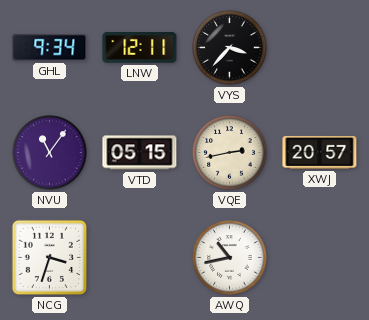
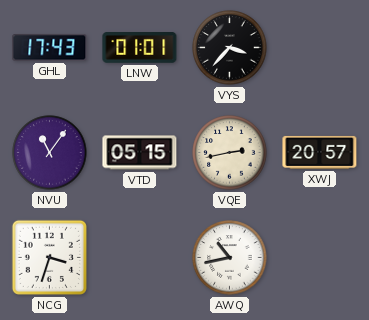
GHL: 9:34 -> 17:43 (50, 48)
LNW: 12:11 -> 01:01 (140, 48)
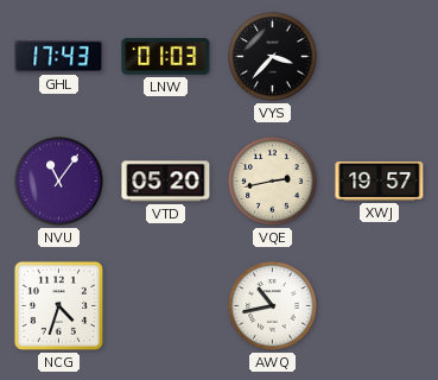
LNW: 01:01 -> 01:03 (166, 57)
VTD: 05:15 -> 05:20 (166, 182)
XWJ: 20:57 -> 19:57 (380, 180)
NCG: 3:33 -> 4:33 (58, 305)
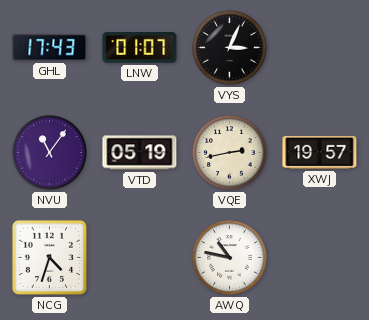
LNW: 01:03 -> 01:07 (140, 48)
VYS: 3:37 -> 3:04 (230, 48)
VTD: 05:20 -> 05:19 (140, 153)
AWQ: 10:43 -> 10:47 (230, 258)
